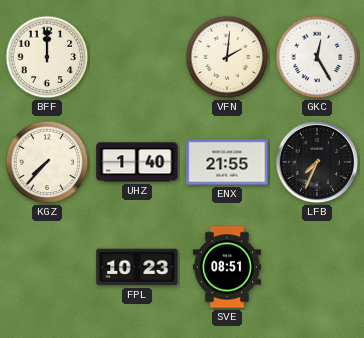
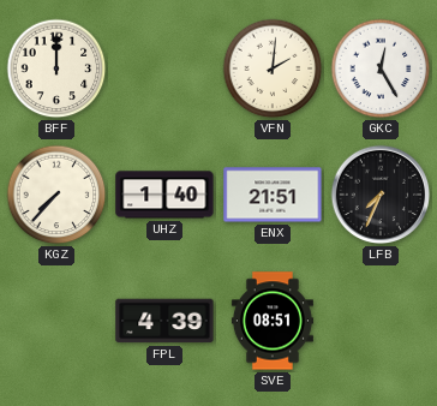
ENX: 21:55 -> 21:51 (273, 195)
FPL: 10:23 -> 4:39 (164, 321)
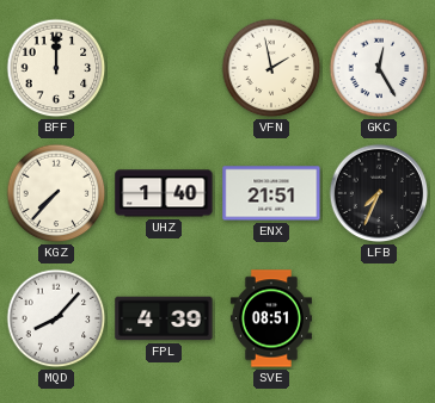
VFN: 2:01 -> 1:58 (271, 68)
MQD: none -> 8:07 (56, 318)
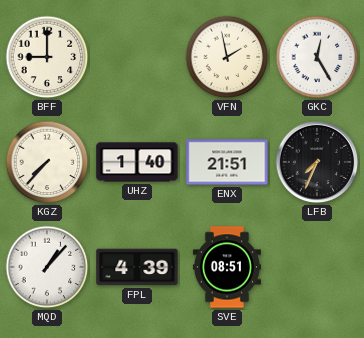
BFF: 12:00 -> 9:00 (47, 57)
MQD: 8:07 -> 1:07 (47, 267)
